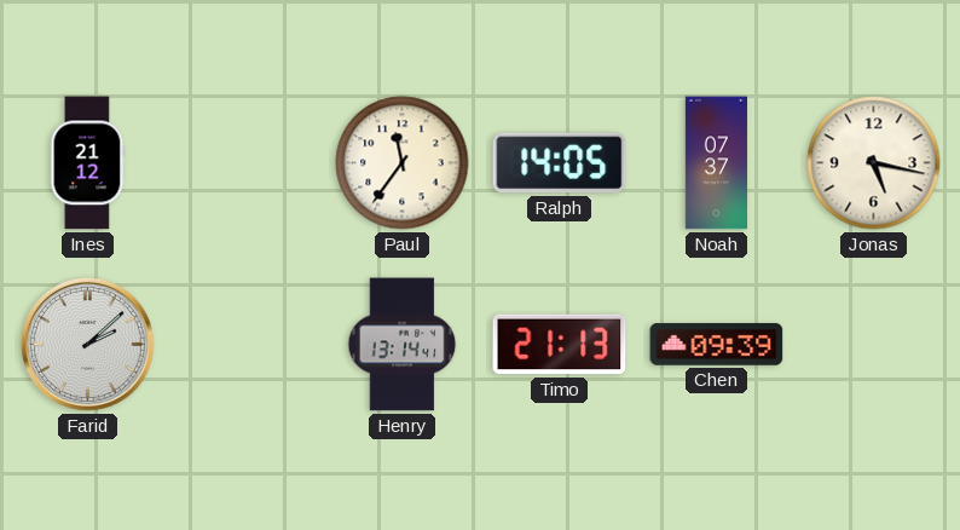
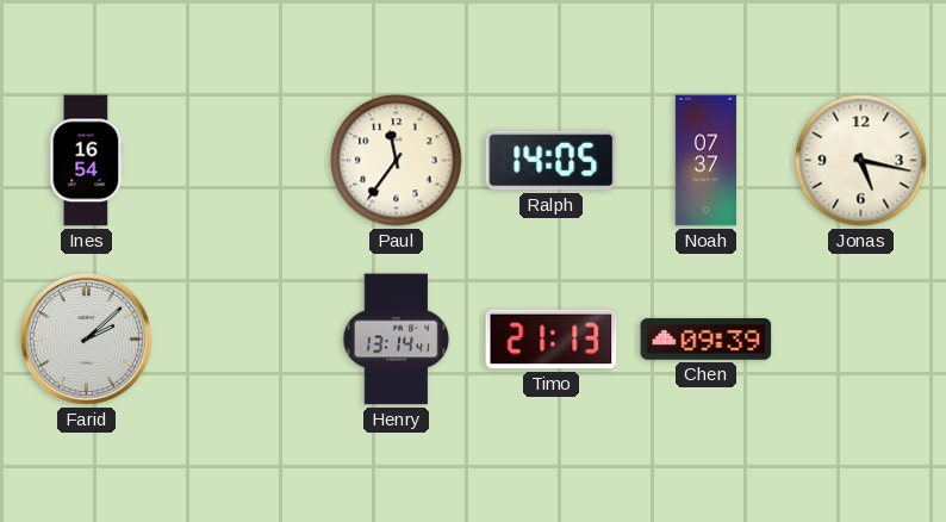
Ines: 21:12 -> 16:54 (87, 161)
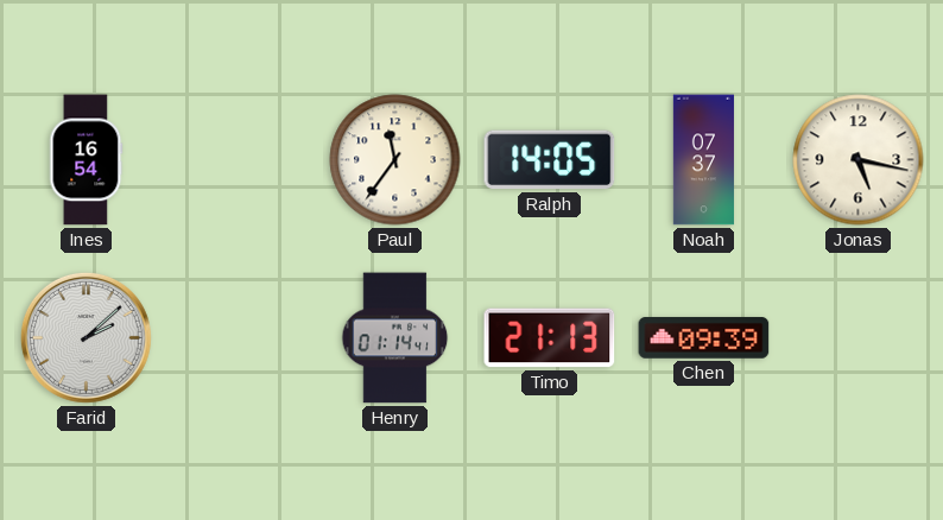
Henry: 13:14 -> 01:14 (395, 338)
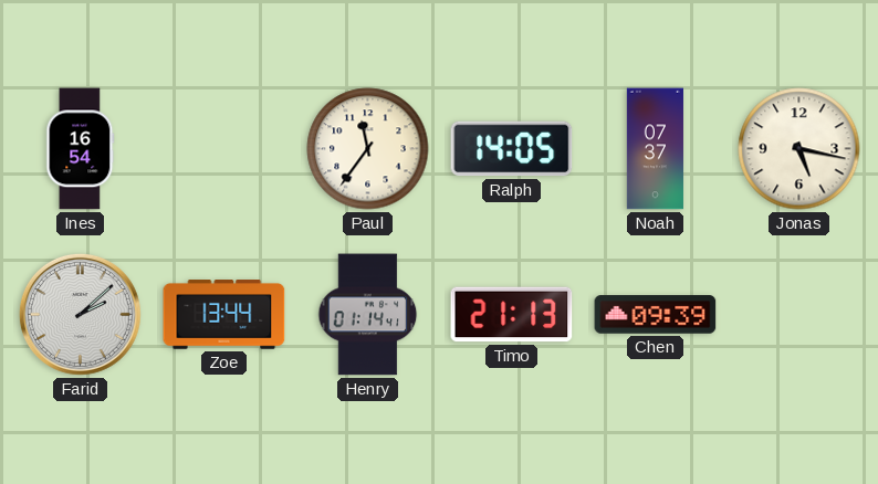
Zoe: none -> 13:44 (224, 315)
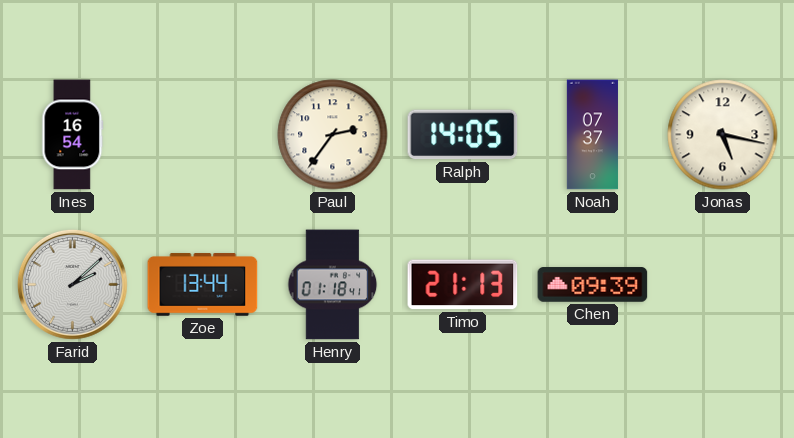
Paul: 11:36 -> 2:36 (333, 135)
Henry: 01:14 -> 01:18 (333, 285)
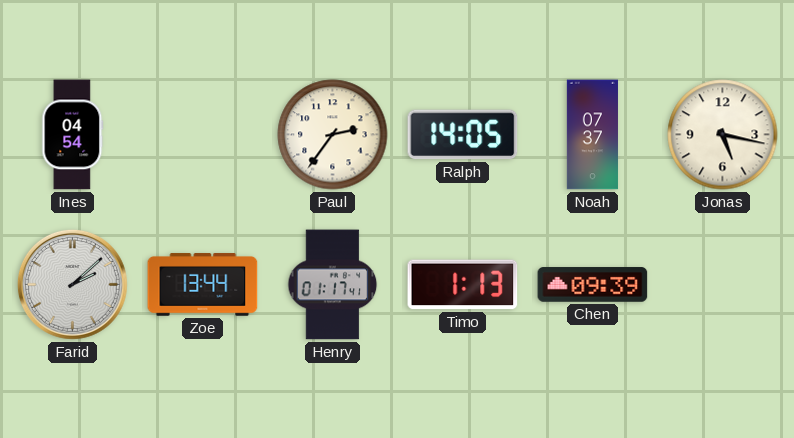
Ines: 16:54 -> 04:54 (73, 135)
Henry: 01:18 -> 01:17 (333, 285)
Timo: 21:13 -> 1:13 (463, 285)
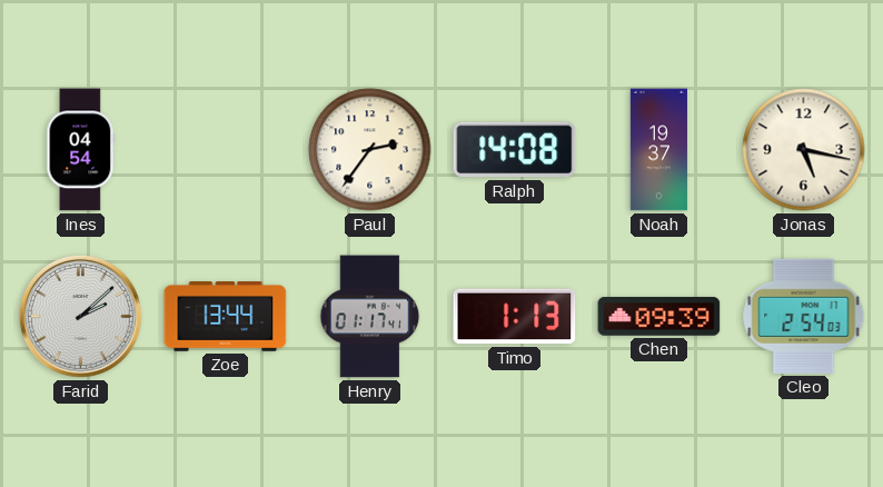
Ralph: 14:05 -> 14:08 (515, 150)
Noah: 07:37 -> 19:37 (658, 150)
Cleo: none -> 2:54 (804, 316)
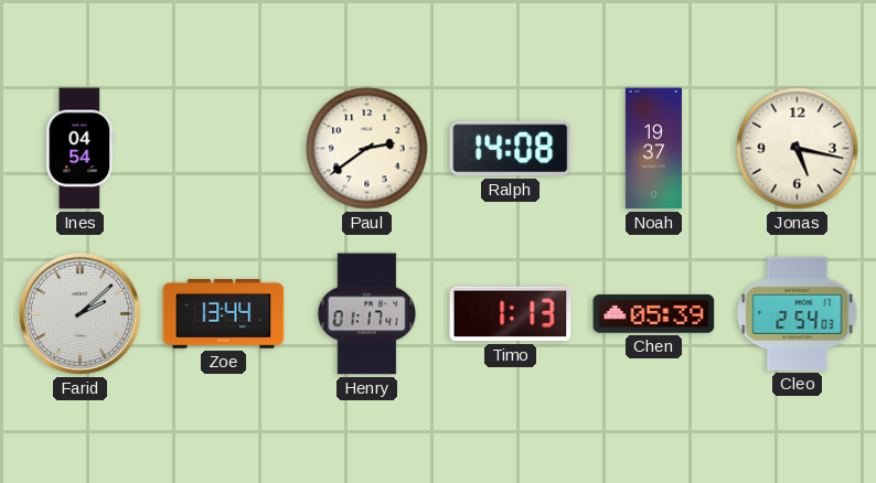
Paul: 2:36 -> 2:39 (367, 149)
Chen: 09:39 -> 05:39 (654, 314)
